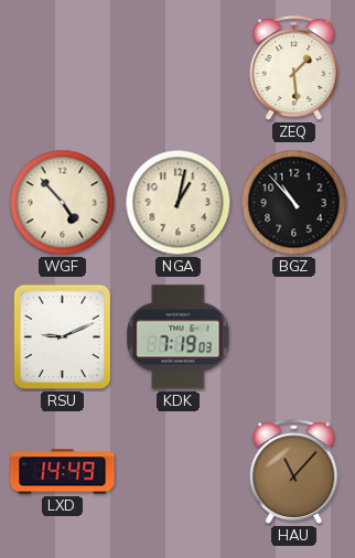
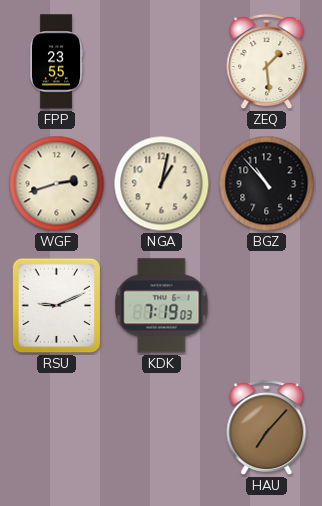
FPP: none -> 23:55 (56, 62)
WGF: 4:53 -> 2:42 (57, 184)
LXD: 14:49 -> none (63, 472)
HAU: 11:07 -> 7:07 (267, 428)
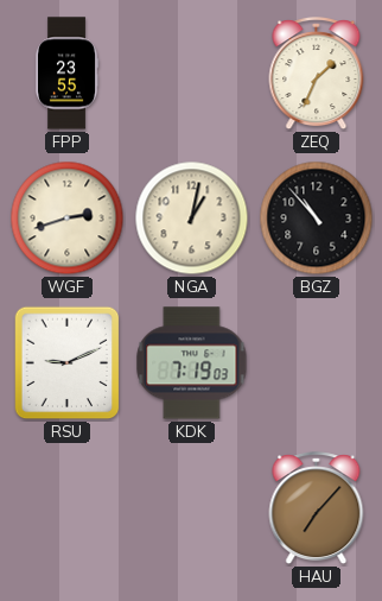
ZEQ: 1:29 -> 1:34 (317, 74)
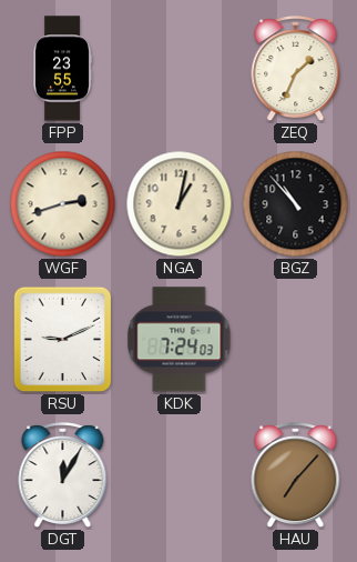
KDK: 7:19 -> 7:24 (180, 340)
DGT: none -> 12:05 (63, 475)
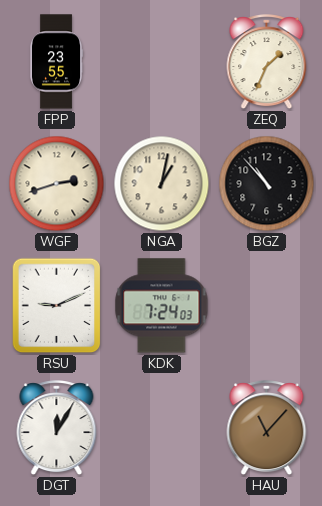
HAU: 7:07 -> 11:07 (267, 428)
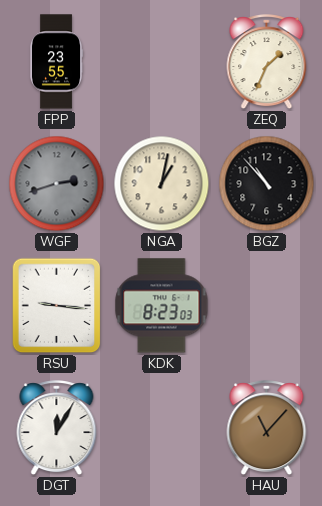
WGF dial: cream -> grey (57, 184)
RSU: 9:11 -> 9:16 (57, 306)
KDK: 7:24 -> 8:23 (162, 306)
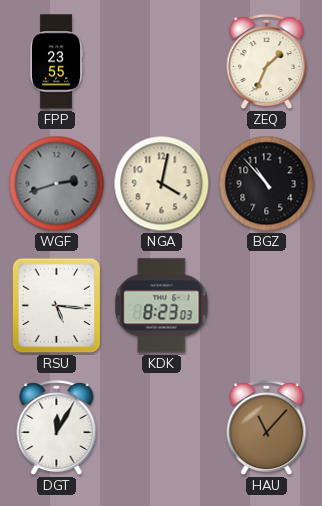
NGA: 1:02 -> 4:02 (162, 184)
RSU: 9:16 -> 5:16 (57, 306)
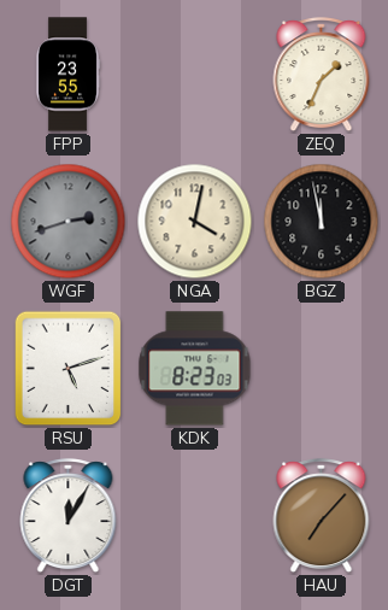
BGZ: 10:53 -> 11:58 (322, 222)
RSU: 5:16 -> 5:12 (69, 369)
HAU: 11:07 -> 7:07 (322, 516)
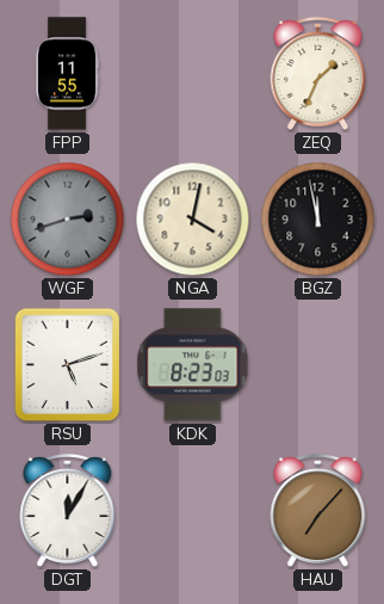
FPP: 23:55 -> 11:55 (67, 74)
